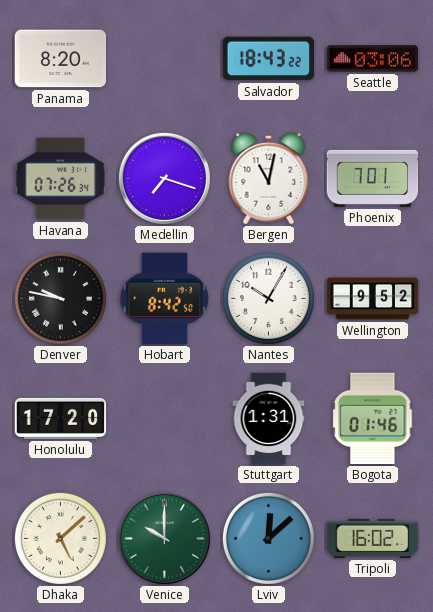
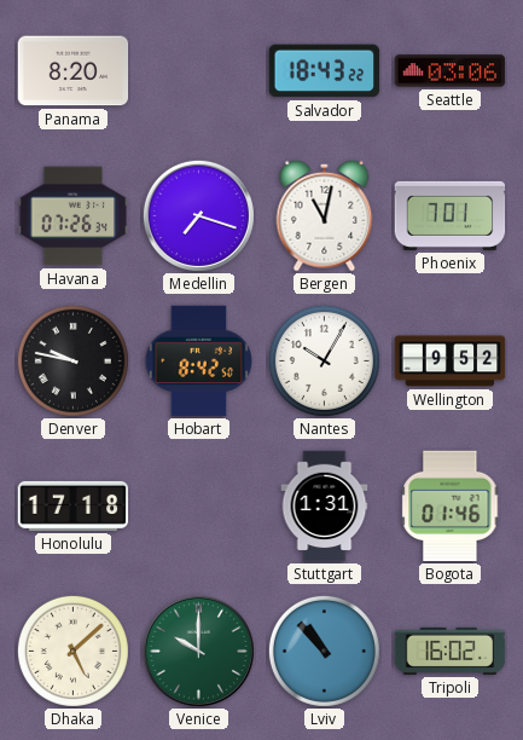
Honolulu: 17:20 -> 17:18 (74, 505)
Lviv: 12:08 -> 10:53 (324, 651)
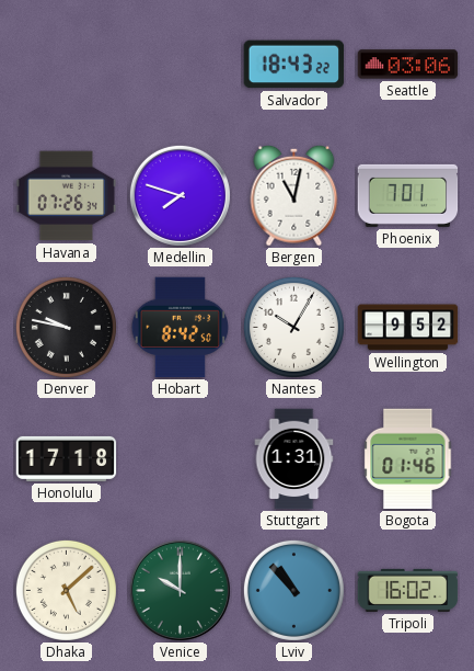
Panama: 8:20 -> none (74, 71)
Medellin: 7:18 -> 7:48 (180, 195)
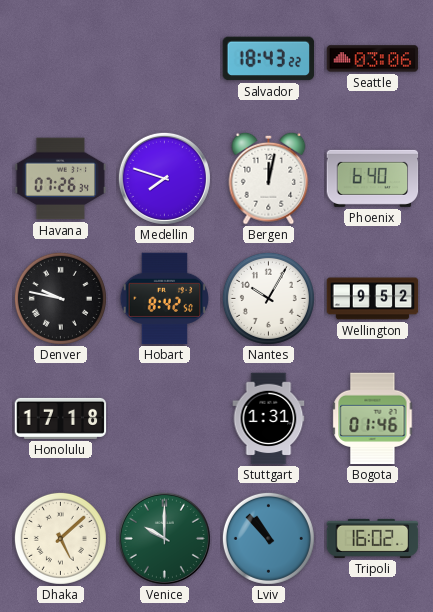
Bergen: 11:02 -> 12:02 (269, 178)
Phoenix: 7:01 -> 6:40 (373, 178)
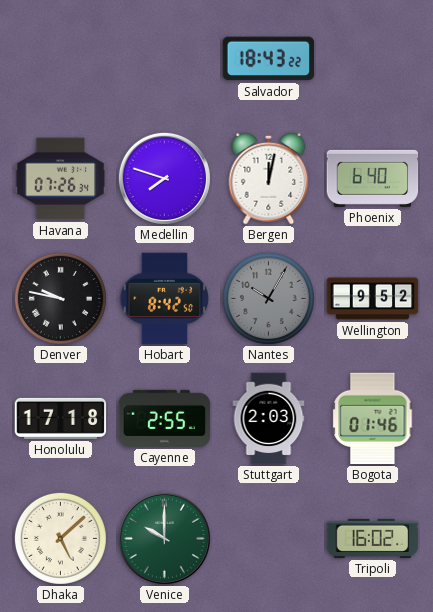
Seattle: 03:06 -> none (373, 59)
Nantes dial: white -> grey (268, 298)
Cayenne: none -> 2:55 (165, 418)
Stuttgart: 1:31 -> 2:03 (269, 419)
Lviv: 10:53 -> none (268, 538)
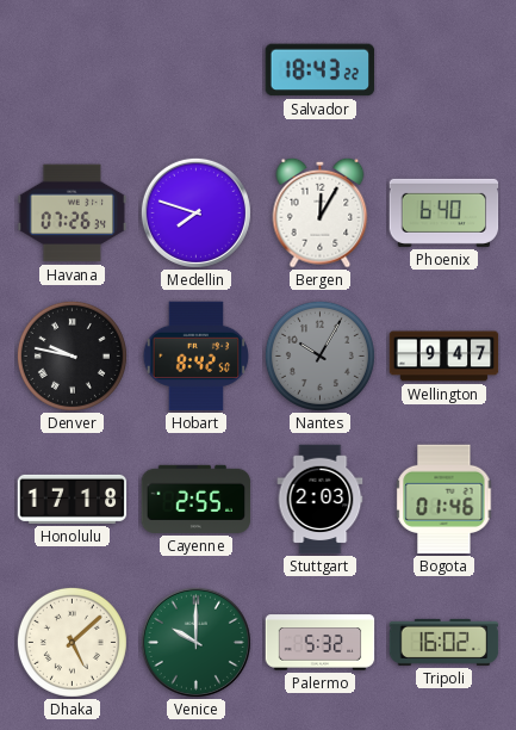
Bergen: 12:02 -> 12:05 (321, 212)
Wellington: 9:52 -> 9:47 (444, 357)
Palermo: none -> 5:32 (321, 643)
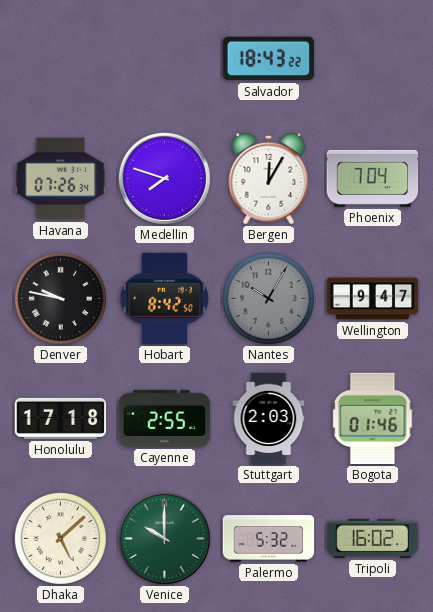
Phoenix: 6:40 -> 7:04 (373, 178)
